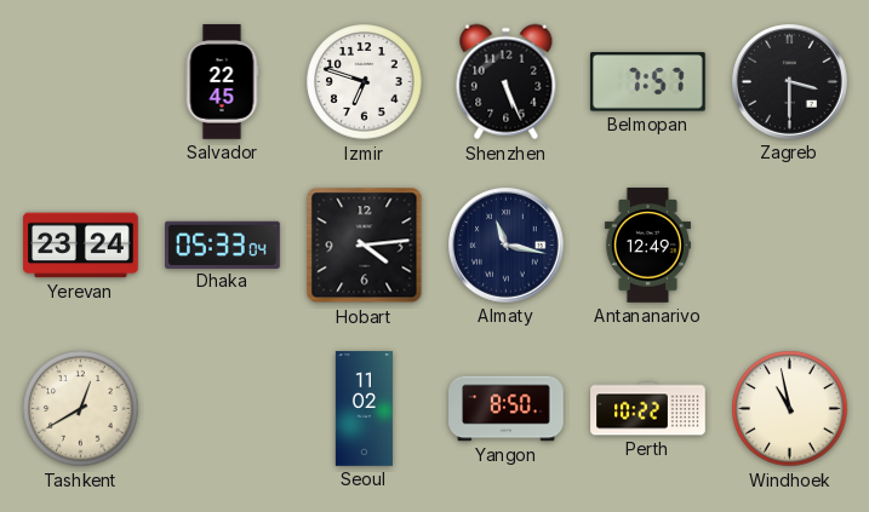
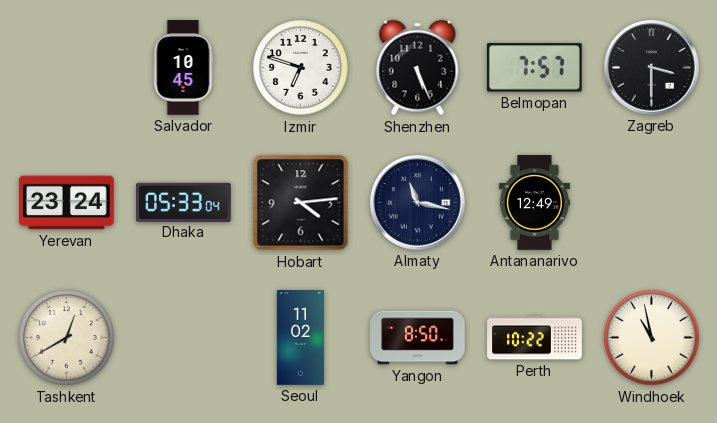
Salvador: 22:45 -> 10:45 (183, 68)
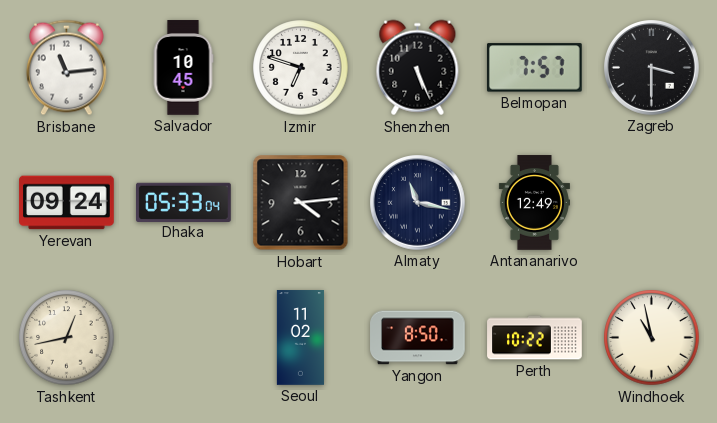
Brisbane: none -> 11:14 (67, 68)
Yerevan: 23:24 -> 09:24 (67, 203)
Tashkent: 12:40 -> 12:43 (67, 338)
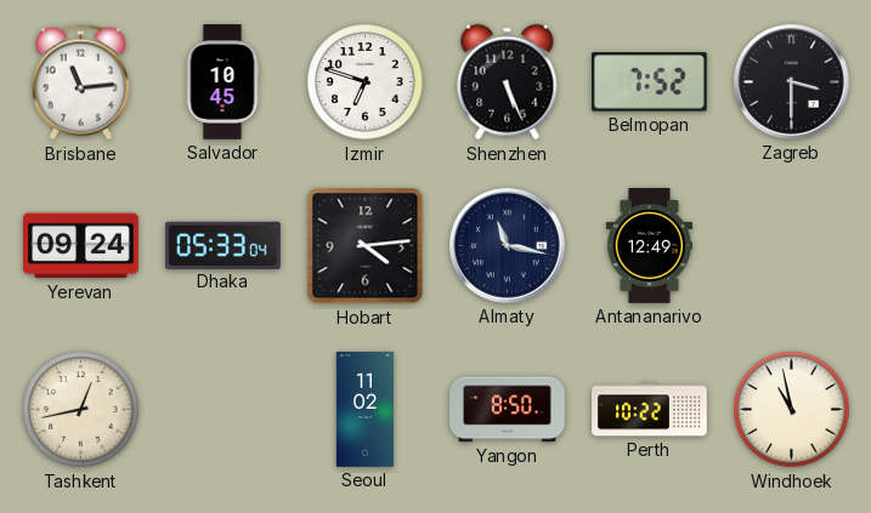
Belmopan: 7:57 -> 7:52 (649, 82)
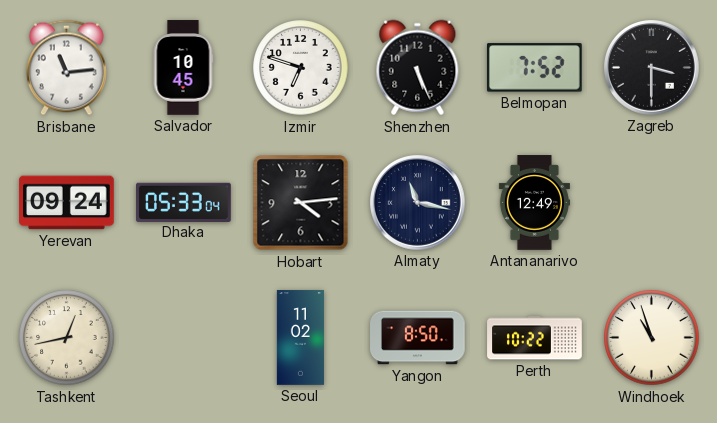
Windhoek: 10:58 -> 10:57 (652, 338)
